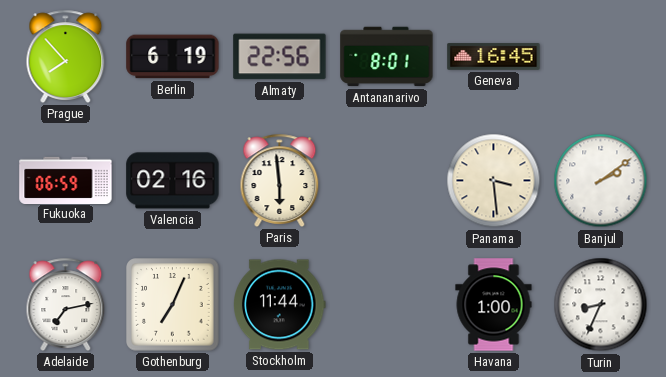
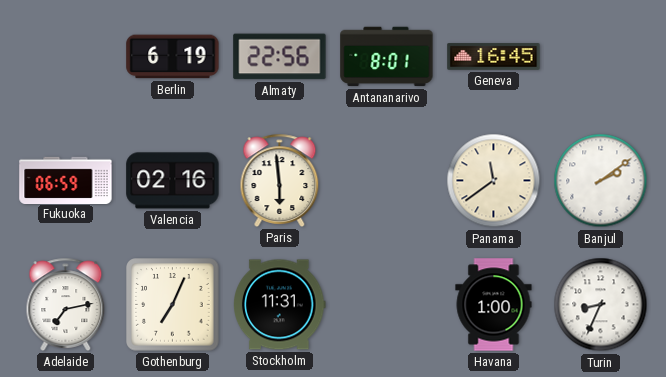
Prague: 7:53 -> none (66, 56)
Panama: 3:29 -> 11:39 (494, 181)
Stockholm: 11:44 -> 11:31 (280, 305)
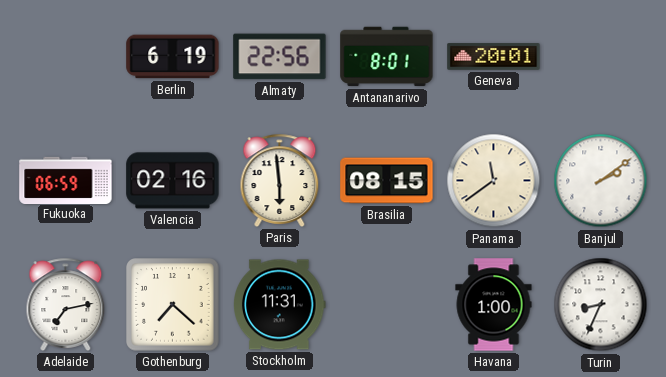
Geneva: 16:45 -> 20:01 (494, 57)
Brasilia: none -> 08:15 (387, 181)
Gothenburg: 7:04 -> 7:22 (173, 305)
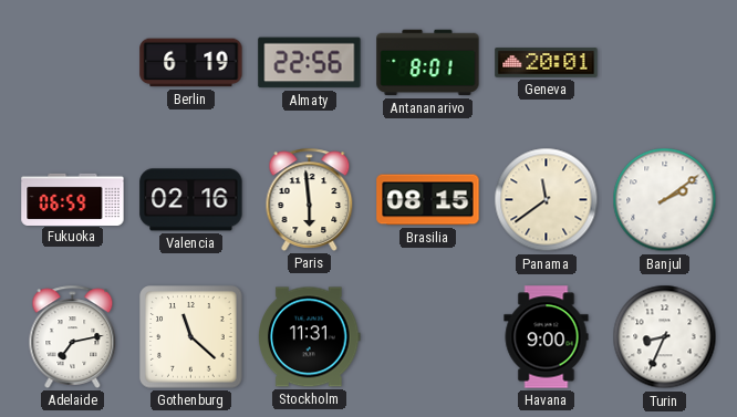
Gothenburg: 7:22 -> 11:22 (191, 337)
Havana: 1:00 -> 9:00 (547, 337)
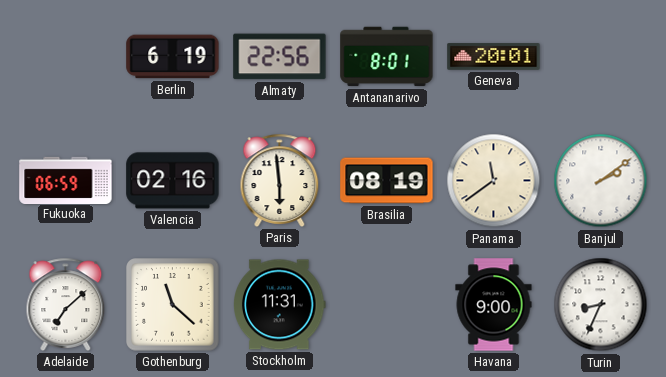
Brasilia: 08:15 -> 08:19 (387, 181)
Adelaide: 7:13 -> 7:08 (66, 304)
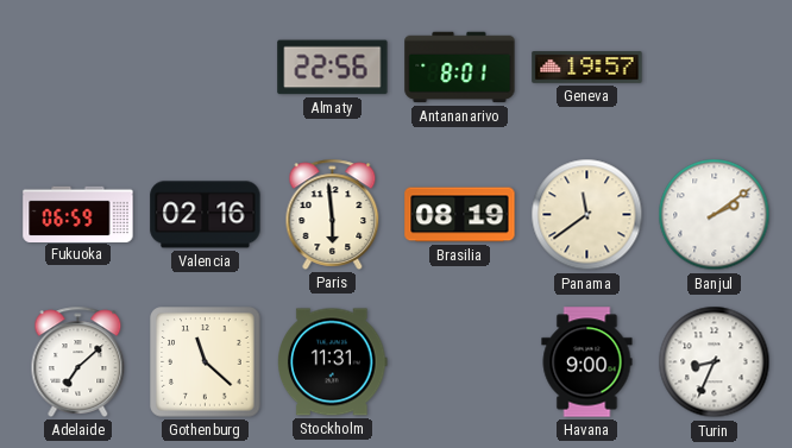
Berlin: 6:19 -> none (173, 57)
Geneva: 20:01 -> 19:57 (587, 68)
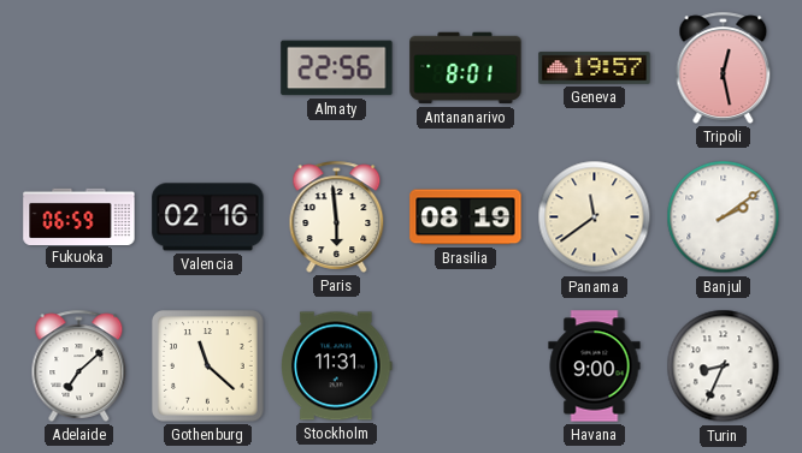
Tripoli: none -> 12:28 (724, 67)
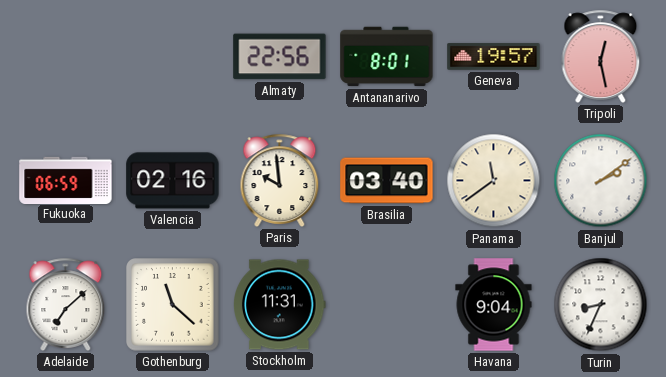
Paris: 5:59 -> 9:59 (280, 180)
Brasilia: 08:19 -> 03:40 (387, 181)
Havana: 9:00 -> 9:04 (494, 305)
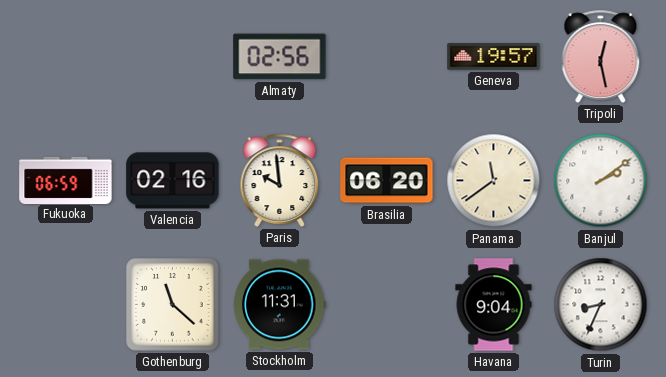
Almaty: 22:56 -> 02:56 (280, 57)
Antananarivo: 8:01 -> none (387, 57)
Brasilia: 03:40 -> 06:20 (387, 181)
Adelaide: 7:08 -> none (66, 304)
